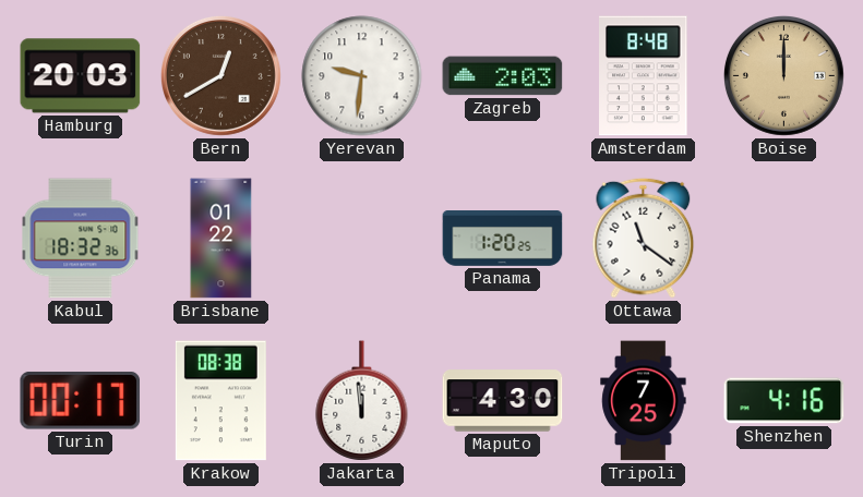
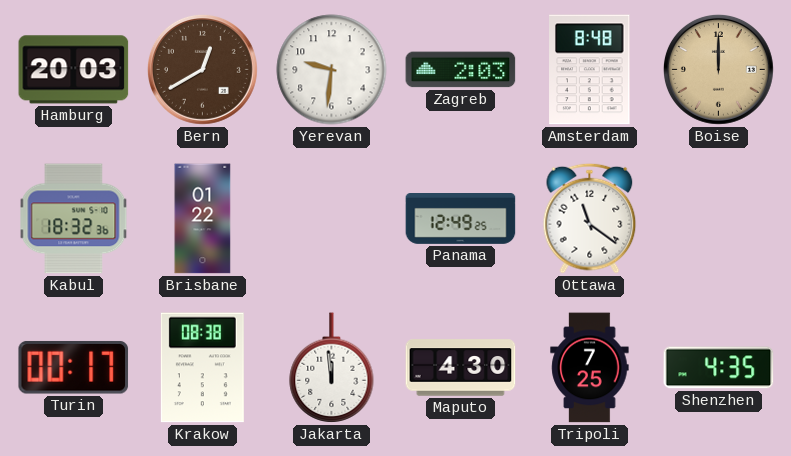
Panama: 1:20 -> 12:49 (461, 219)
Shenzhen: 4:16 -> 4:35 (719, 368)
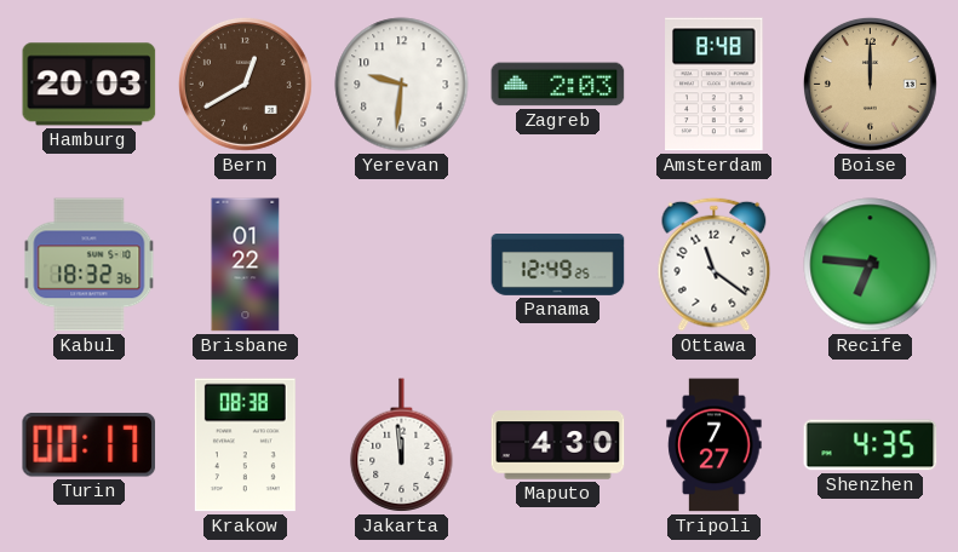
Recife: none -> 6:46 (871, 265)
Tripoli: 7:25 -> 7:27 (715, 445)
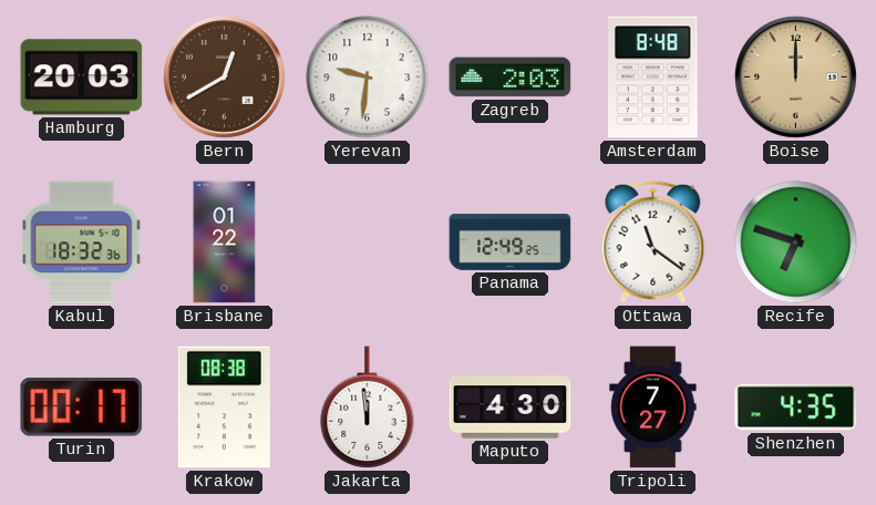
Recife: 6:46 -> 6:48 (796, 243)
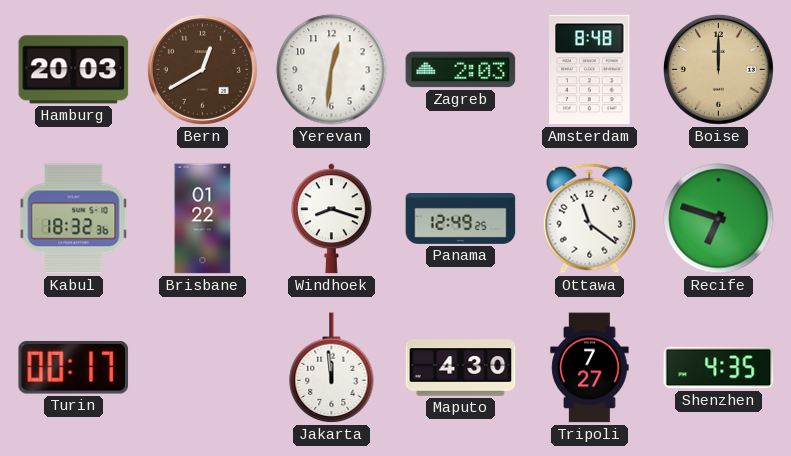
Yerevan: 9:31 -> 12:31 (332, 70)
Windhoek: none -> 8:18 (331, 219)
Krakow: 08:38 -> none (224, 408)
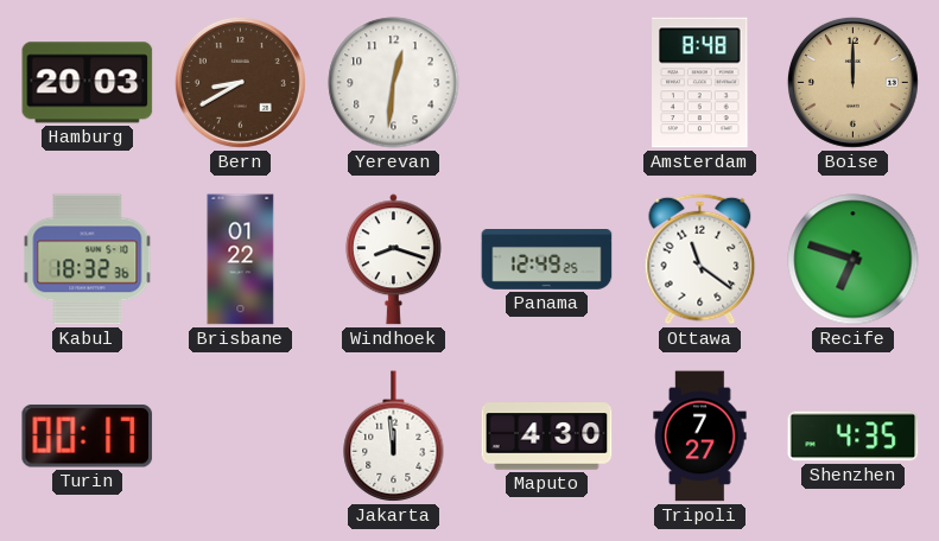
Bern: 12:40 -> 8:40 (240, 82)
Zagreb: 2:03 -> none (461, 70)
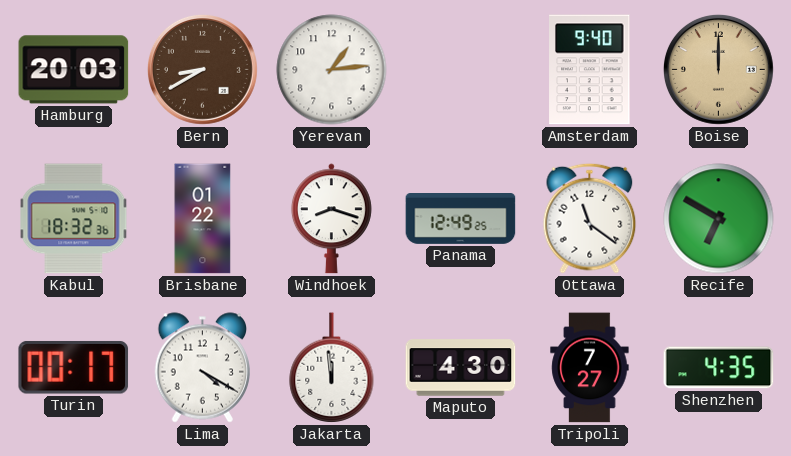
Yerevan: 12:31 -> 1:14 (332, 70)
Amsterdam: 8:48 -> 9:40 (590, 70)
Recife: 6:48 -> 6:50 (719, 219)
Lima: none -> 4:20 (203, 368)
